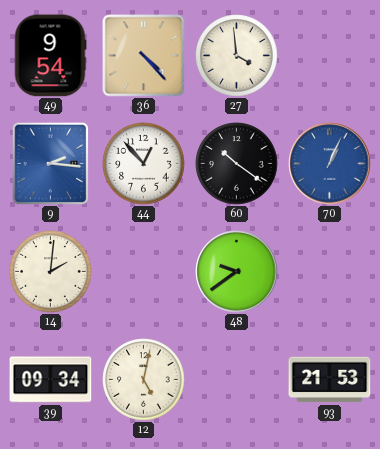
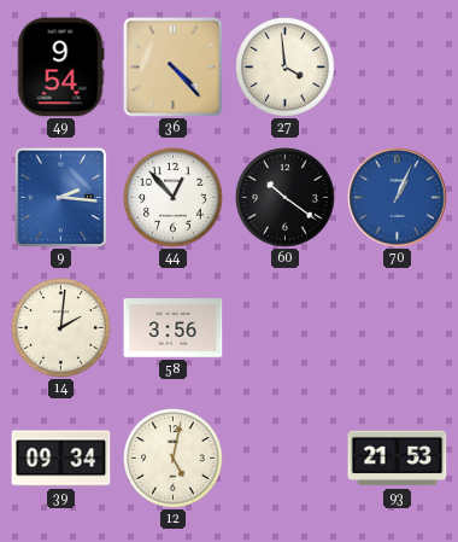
58: none -> 3:56 (174, 328)
48: 9:39 -> none (237, 272)
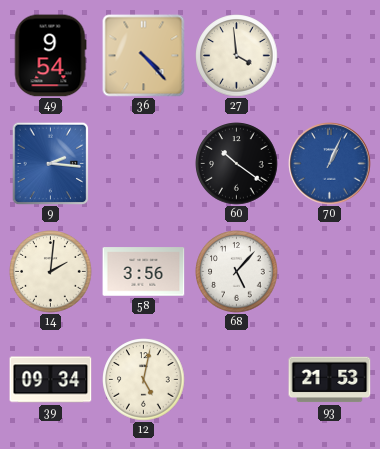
44: 12:53 -> none (174, 198)
68: none -> 5:07 (237, 272)
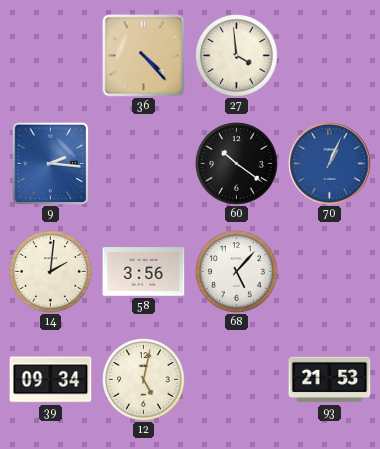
49: 9:54 -> none (50, 56)
